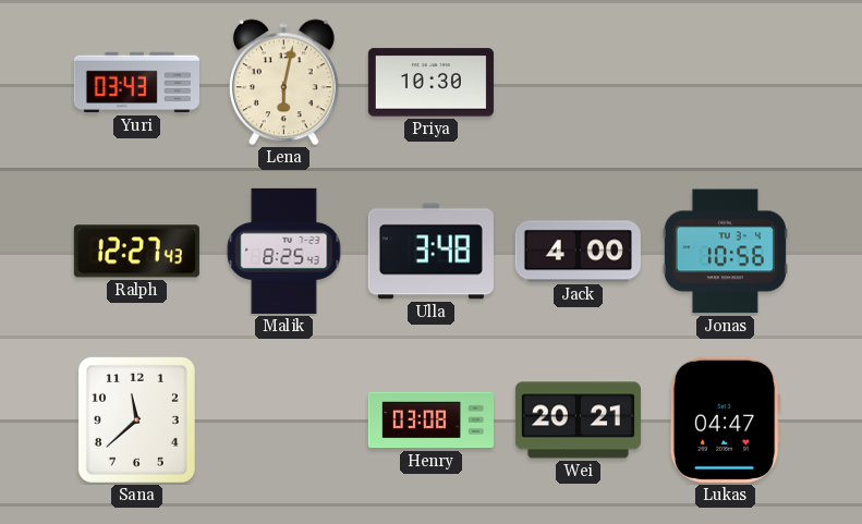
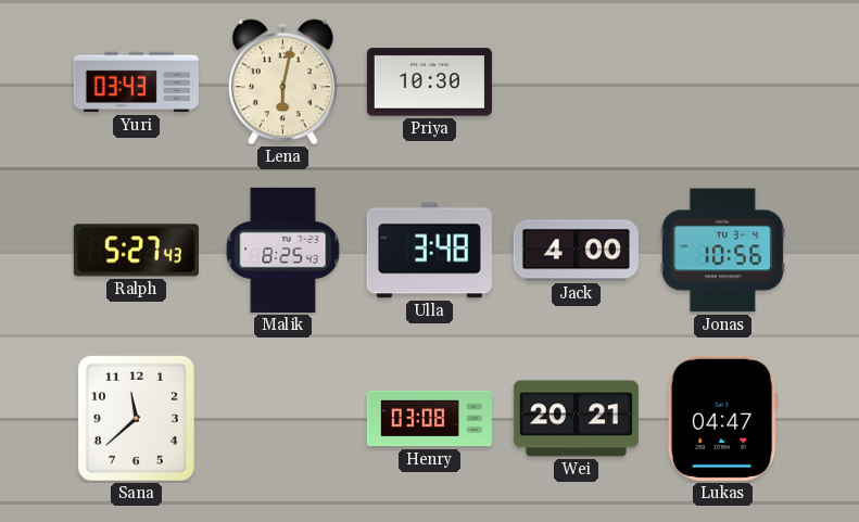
Ralph: 12:27 -> 5:27 (136, 251)
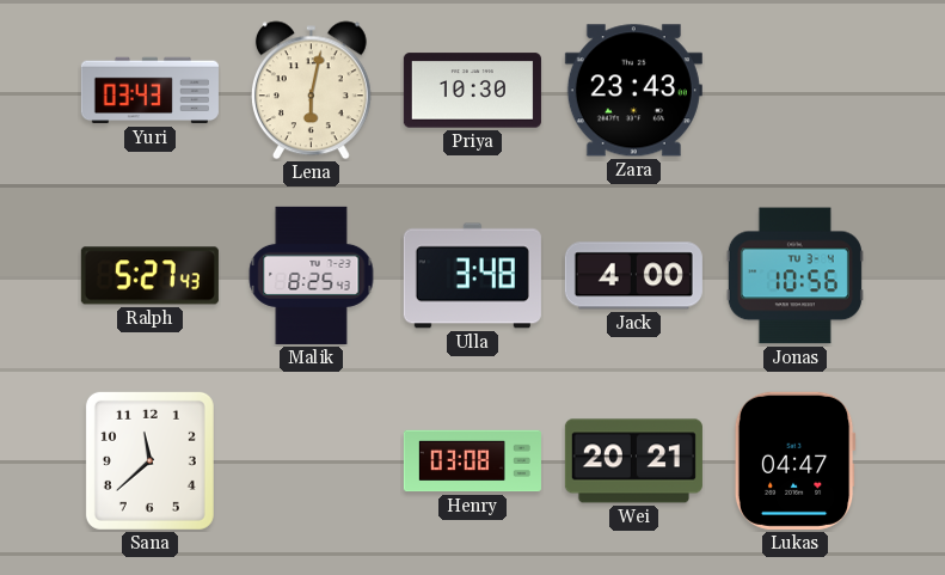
Zara: none -> 23:43 (633, 91)
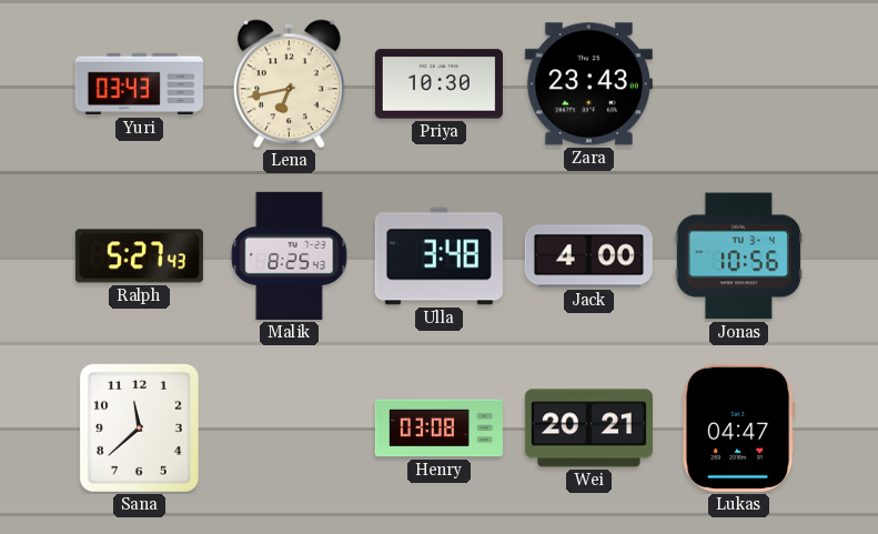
Lena: 6:02 -> 6:43 (289, 84)
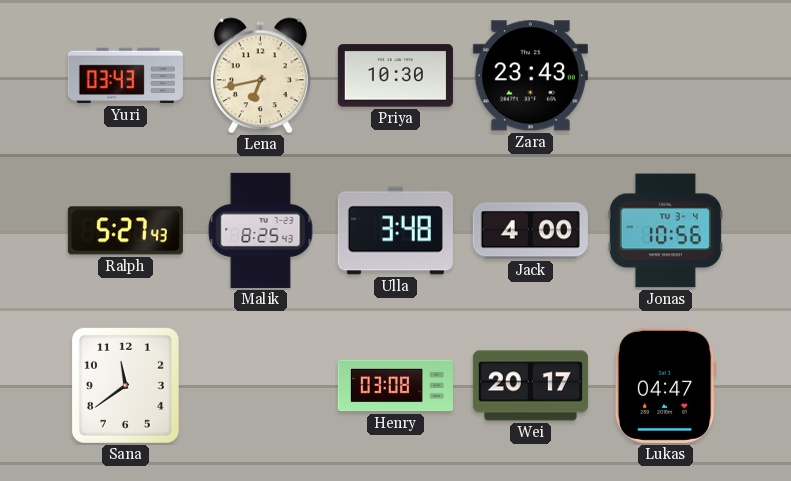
Sana: 11:38 -> 11:39 (125, 385)
Wei: 20:21 -> 20:17 (530, 386)
